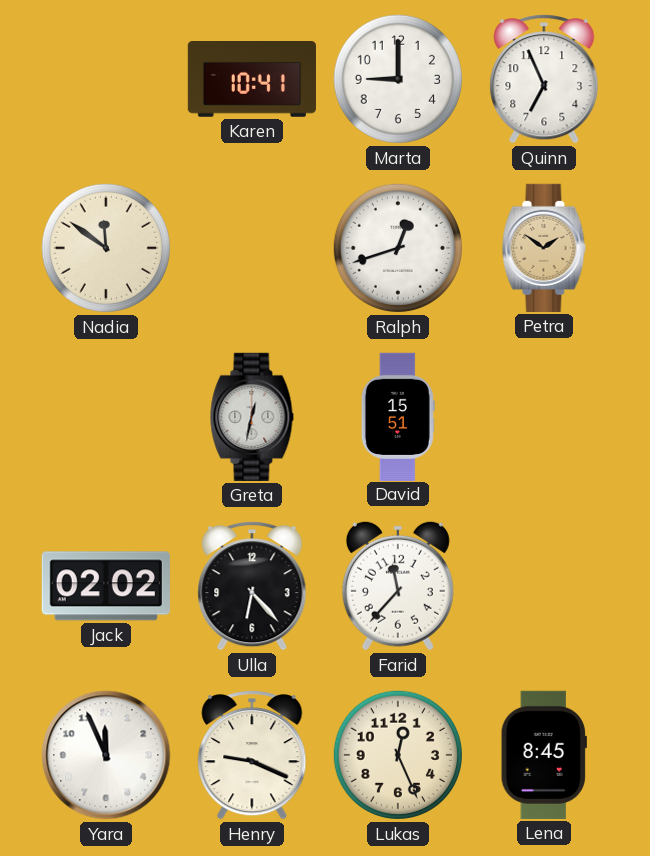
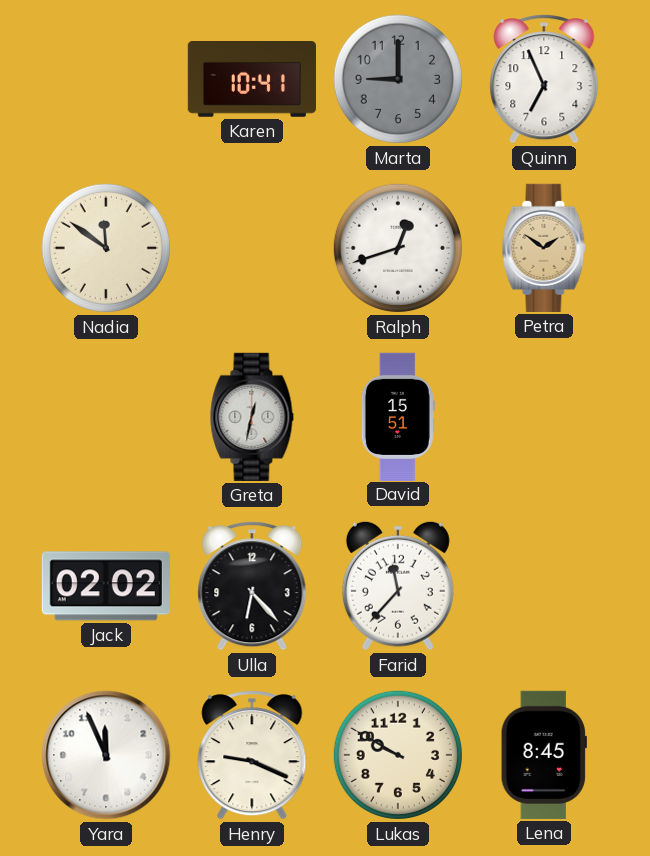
Marta dial: white -> grey (398, 79)
Lukas: 12:26 -> 9:50 (398, 755)
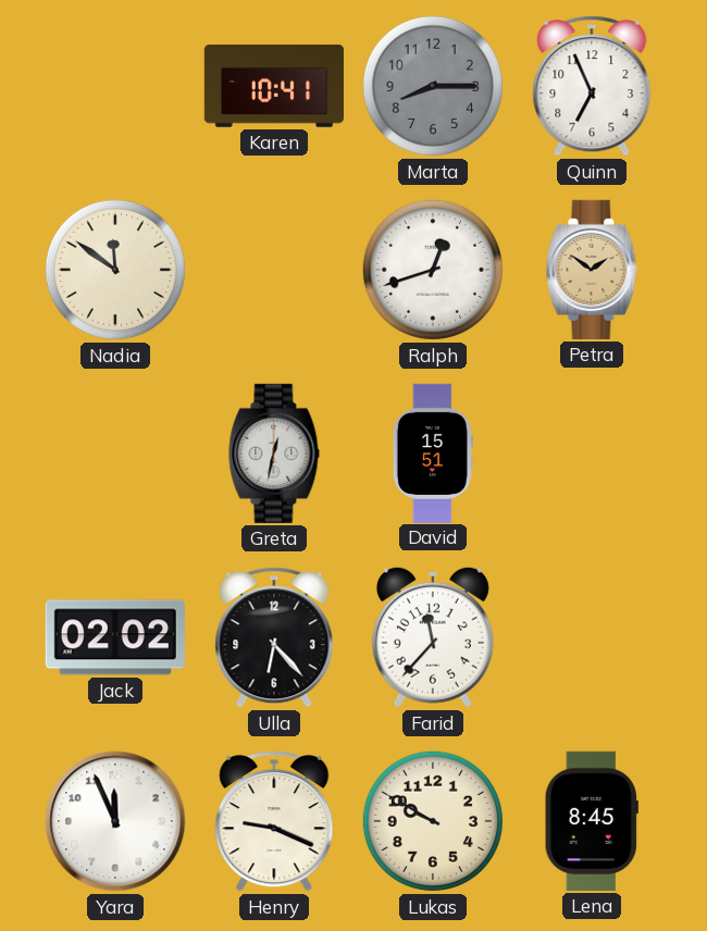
Marta: 9:00 -> 8:15 (433, 86)
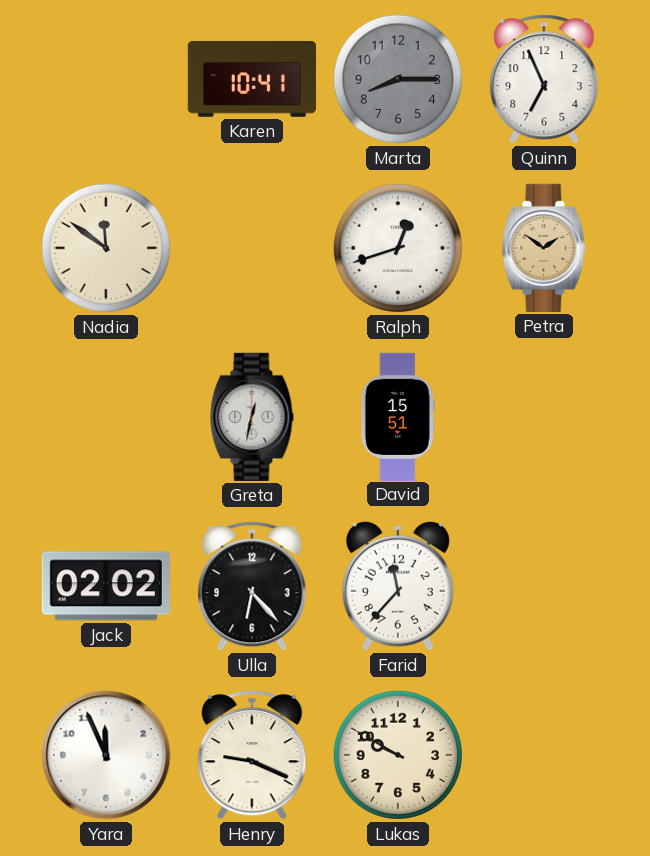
Lena: 8:45 -> none (592, 821)
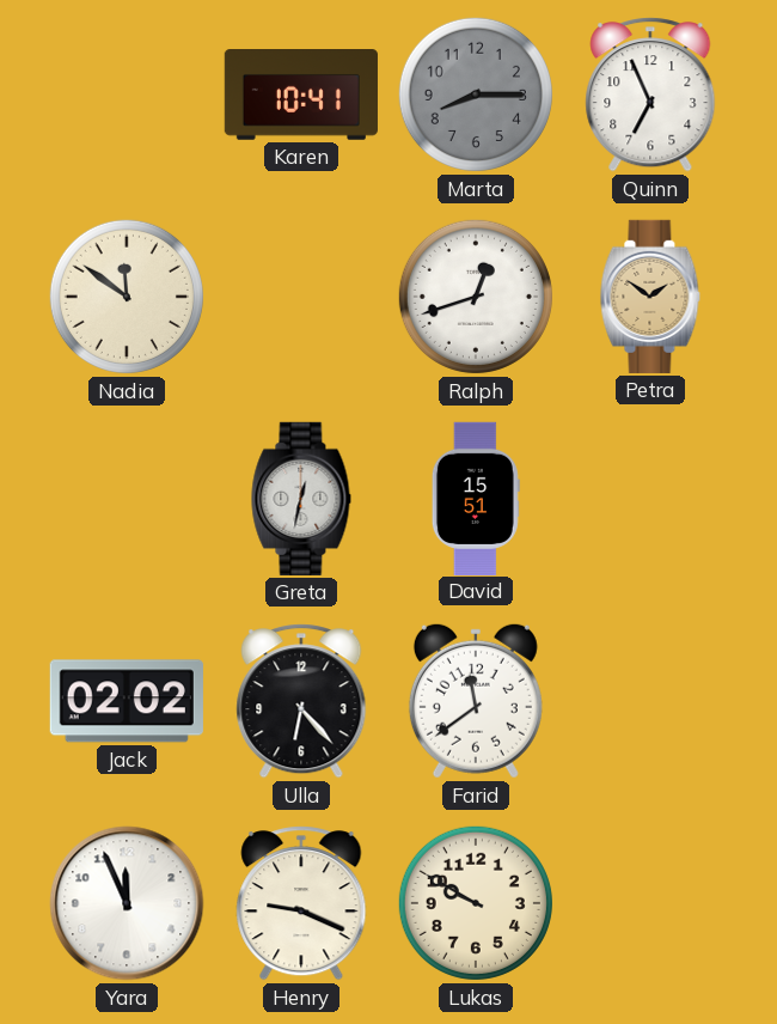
Farid: 11:37 -> 11:39 (476, 701)
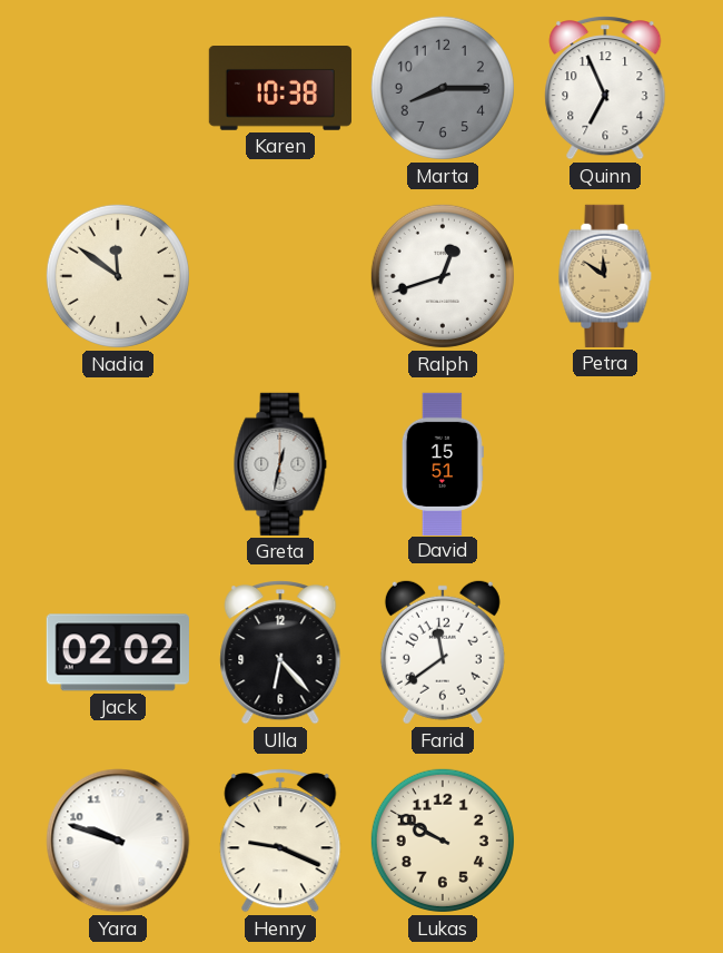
Karen: 10:41 -> 10:38 (280, 89)
Petra: 1:51 -> 11:51 (605, 276)
Yara: 11:56 -> 9:48 (118, 841)
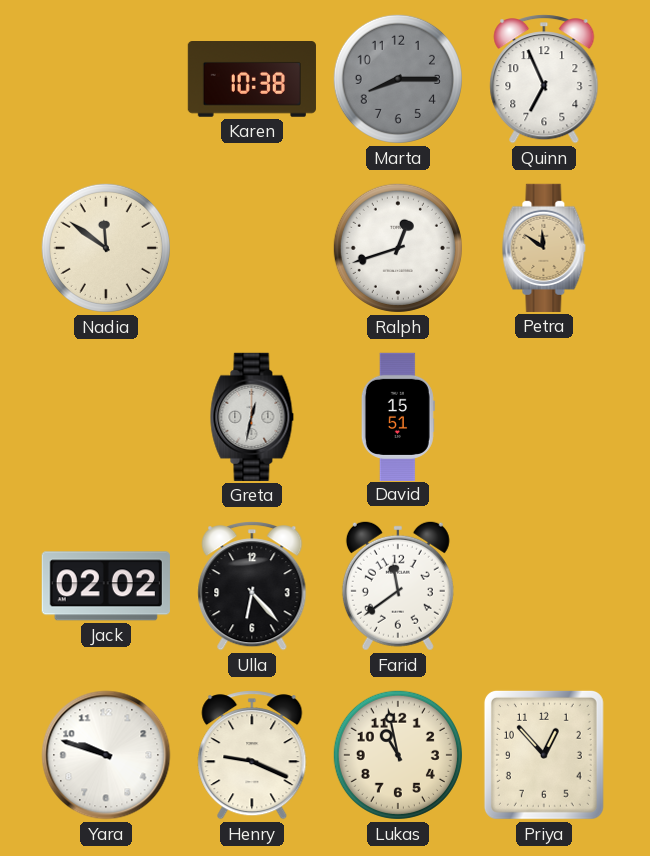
Lukas: 9:50 -> 10:58 (398, 755)
Priya: none -> 12:53 (544, 755)
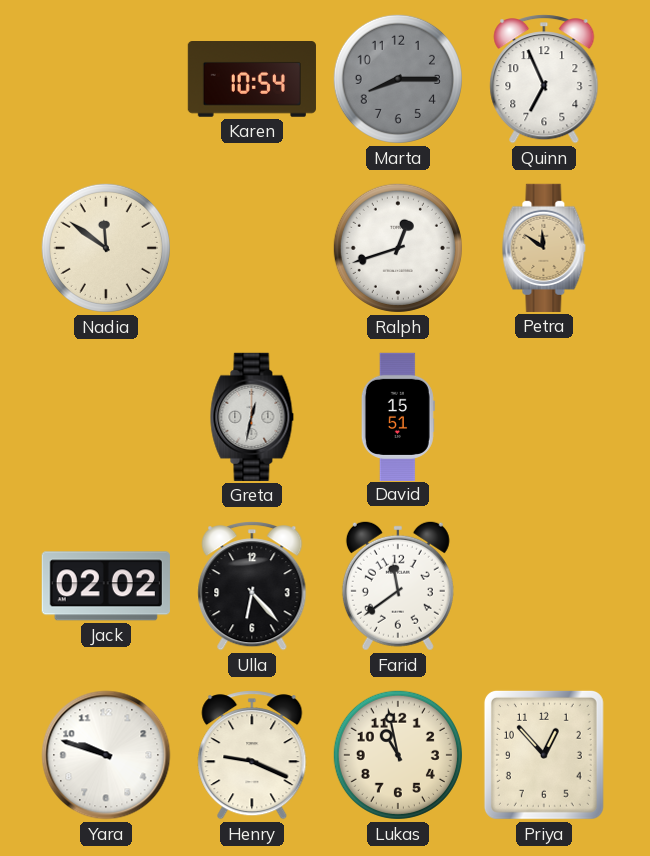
Karen: 10:38 -> 10:54 (252, 80)
